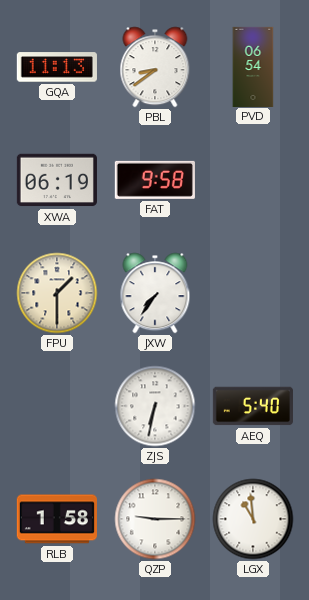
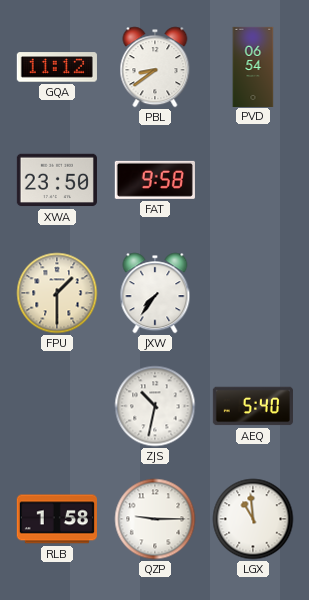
GQA: 11:13 -> 11:12 (57, 67)
XWA: 06:19 -> 23:50 (57, 180)
ZJS: 6:32 -> 10:32 (155, 406)
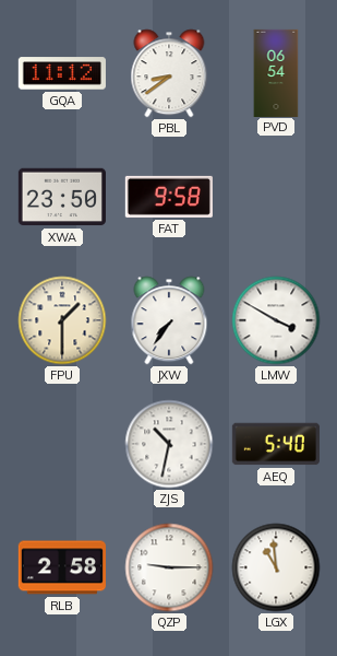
LMW: none -> 3:50 (276, 320)
RLB: 1:58 -> 2:58 (62, 567)
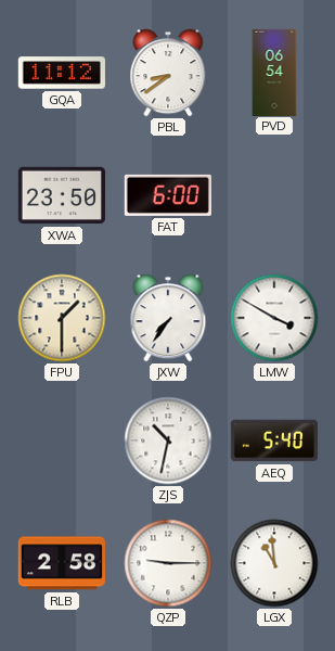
FAT: 9:58 -> 6:00 (168, 195)
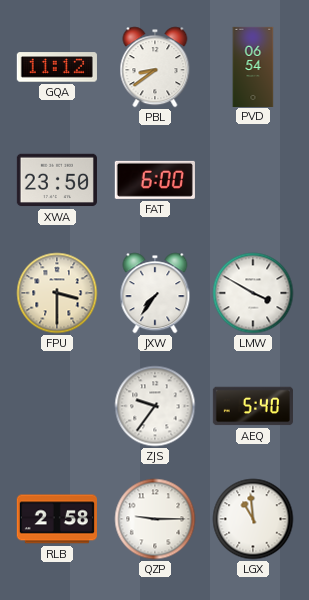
FPU: 1:30 -> 3:30 (57, 293)
ZJS: 10:32 -> 9:36 (155, 406)
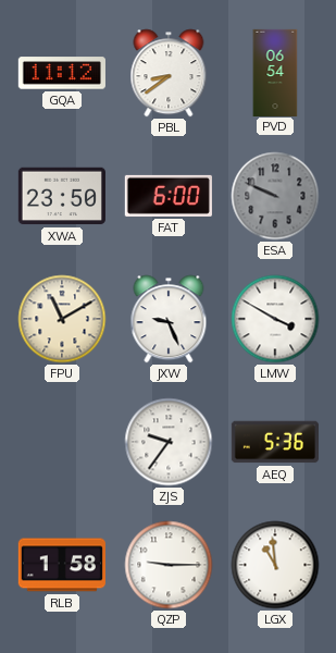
ESA: none -> 9:49 (275, 196)
FPU: 3:30 -> 11:10 (62, 319)
JXW: 7:36 -> 9:26 (169, 319)
AEQ: 5:40 -> 5:36 (275, 442)
RLB: 2:58 -> 1:58 (62, 565)
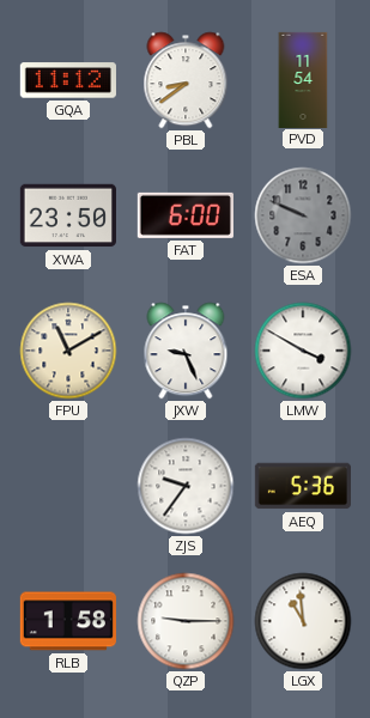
PVD: 06:54 -> 11:54 (303, 79)
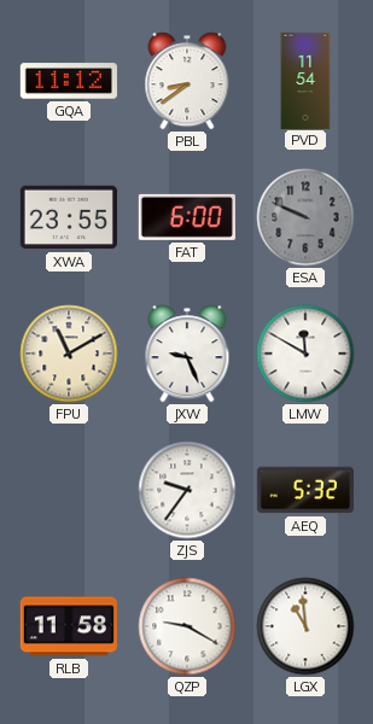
XWA: 23:50 -> 23:55 (69, 217)
LMW: 3:50 -> 11:50 (305, 354)
AEQ: 5:36 -> 5:32 (305, 490)
RLB: 1:58 -> 11:58 (69, 626)
QZP: 9:15 -> 9:20 (187, 626)
